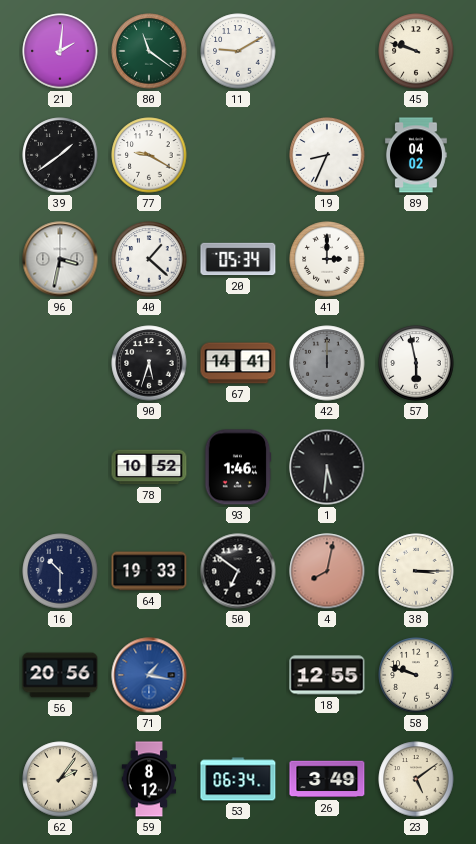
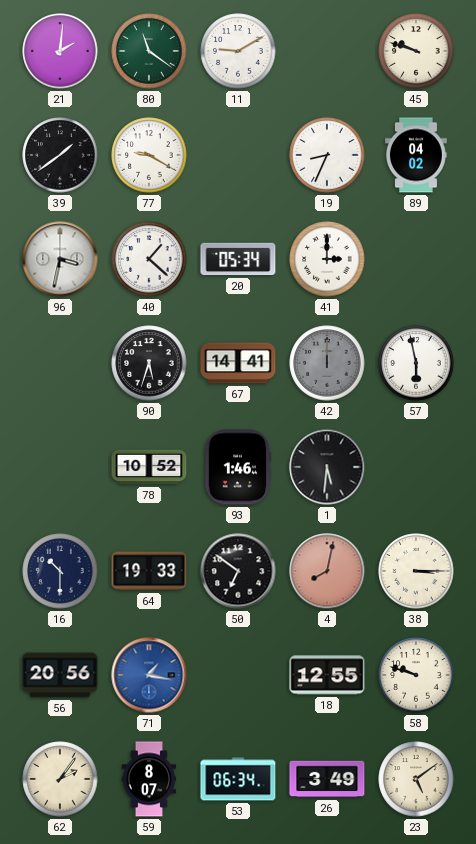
59: 8:12 -> 8:07 (149, 779)
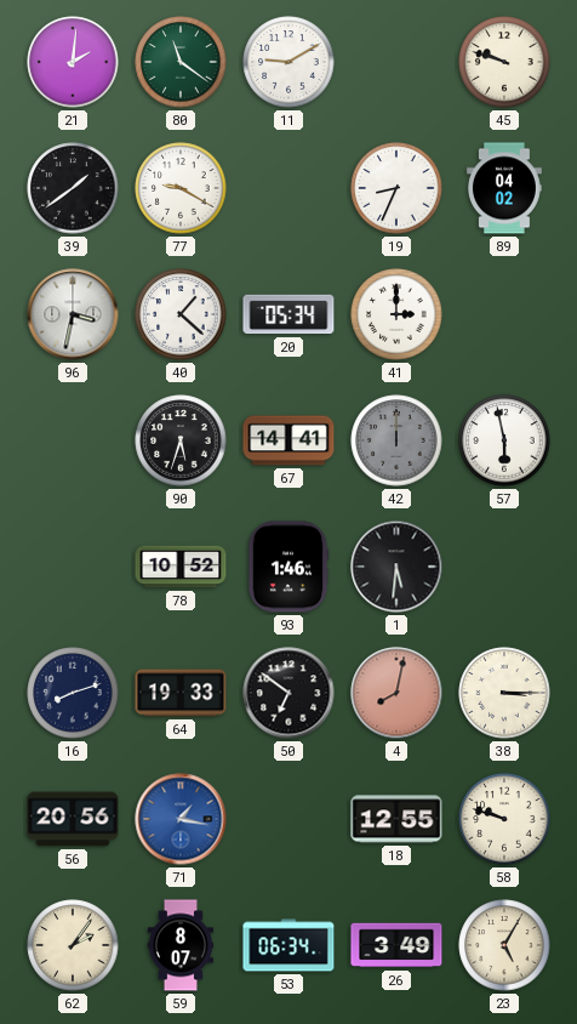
16: 10:30 -> 8:12 (73, 693)
23: 5:09 -> 5:05 (504, 945)
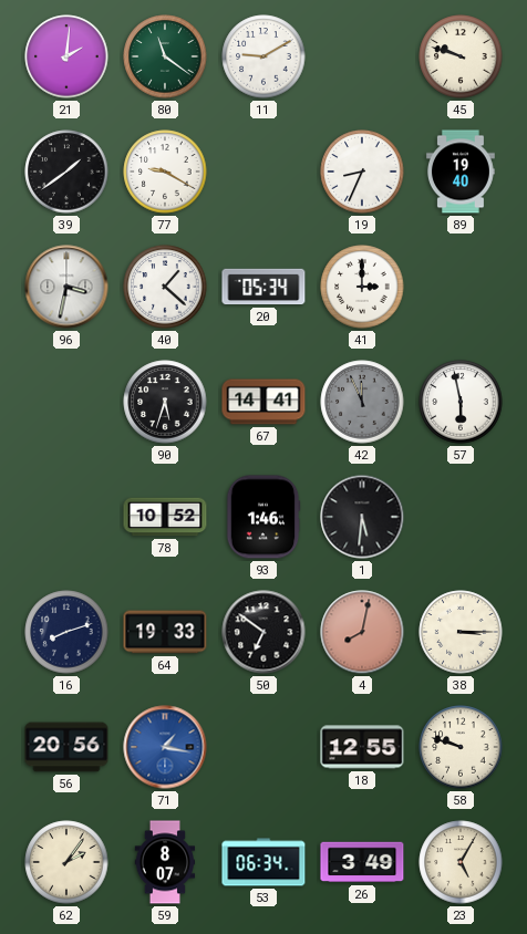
89: 04:02 -> 19:40 (461, 172)
42: 12:00 -> 11:56 (362, 402)
